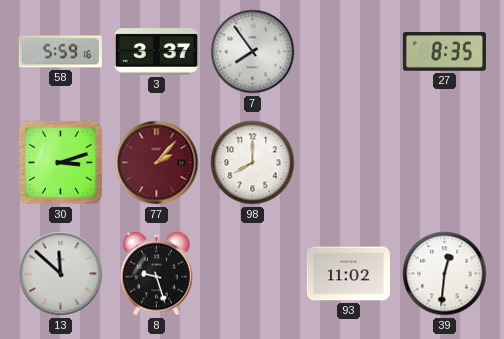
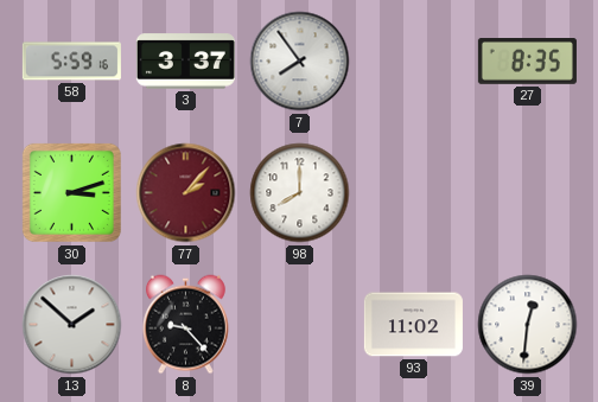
13: 11:52 -> 1:52 (72, 325)
8: 9:27 -> 9:23 (186, 325)
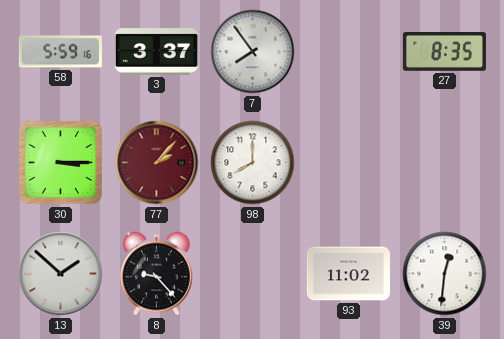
30: 3:12 -> 3:15 (60, 162)
